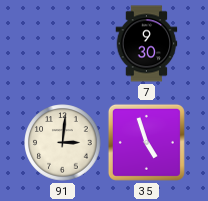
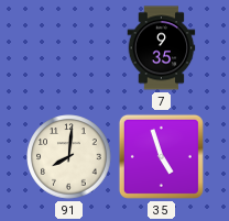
7: 9:30 -> 9:35 (162, 48)
91: 3:01 -> 8:01 (69, 157)
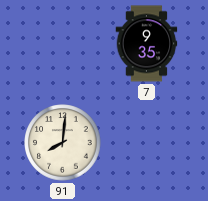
35: 4:57 -> none (161, 156)
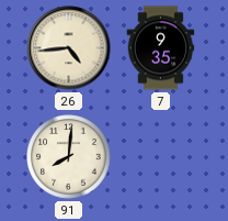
26: none -> 4:44 (69, 48)
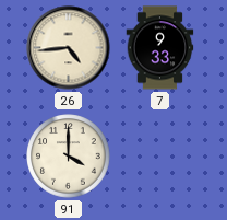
7: 9:35 -> 9:33 (160, 48)
91: 8:01 -> 4:00 (69, 157)
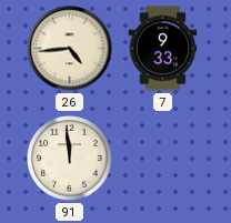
91: 4:00 -> 11:59 (70, 159)
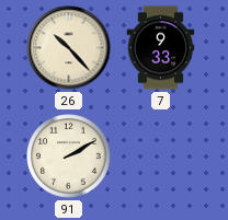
26: 4:44 -> 10:23 (69, 48)
91: 11:59 -> 2:10 (69, 157)
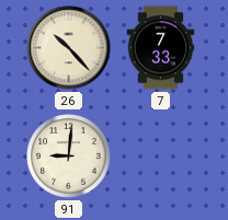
7: 9:33 -> 7:33 (161, 48)
91: 2:10 -> 9:01 (69, 157)
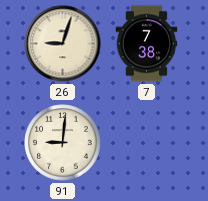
26: 10:23 -> 9:03 (63, 44)
7: 7:33 -> 7:38 (147, 44)
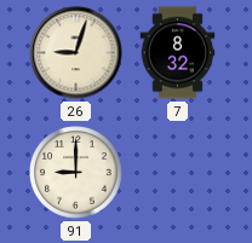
7: 7:38 -> 8:32 (178, 53)
91: 9:01 -> 9:00 (76, 173)
